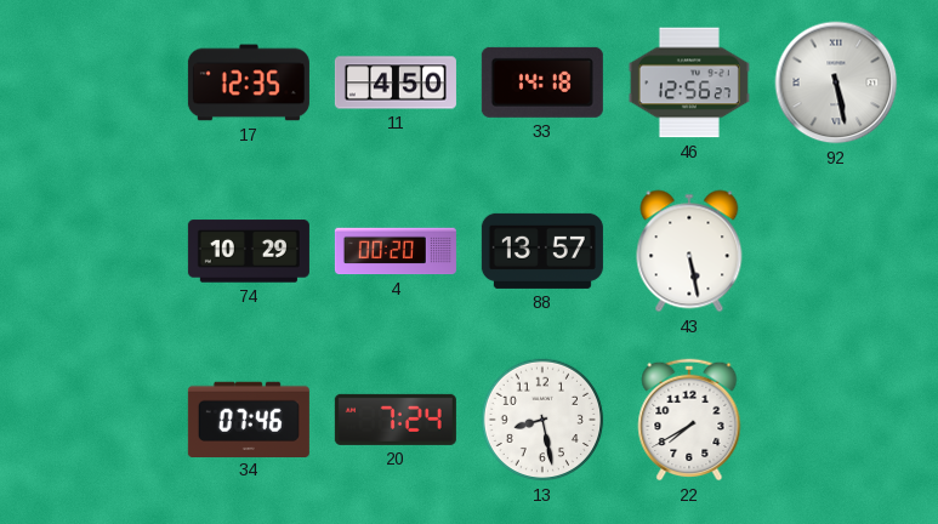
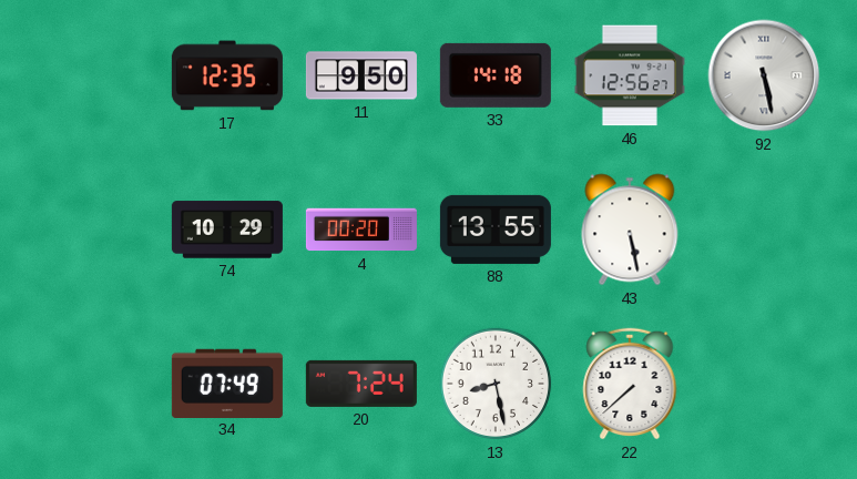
11: 4:50 -> 9:50 (361, 75)
88: 13:57 -> 13:55 (496, 230)
34: 07:46 -> 07:49 (227, 383)
22: 7:40 -> 7:38 (630, 384)
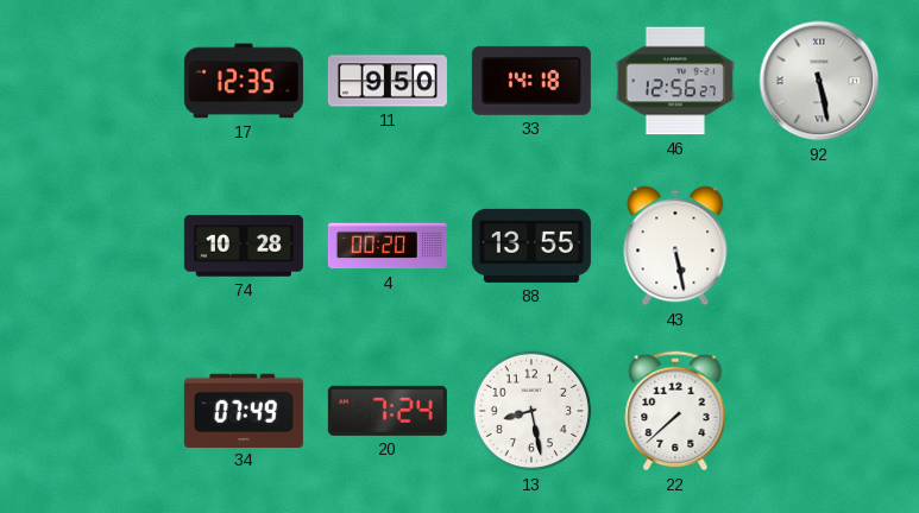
74: 10:29 -> 10:28 (244, 246)
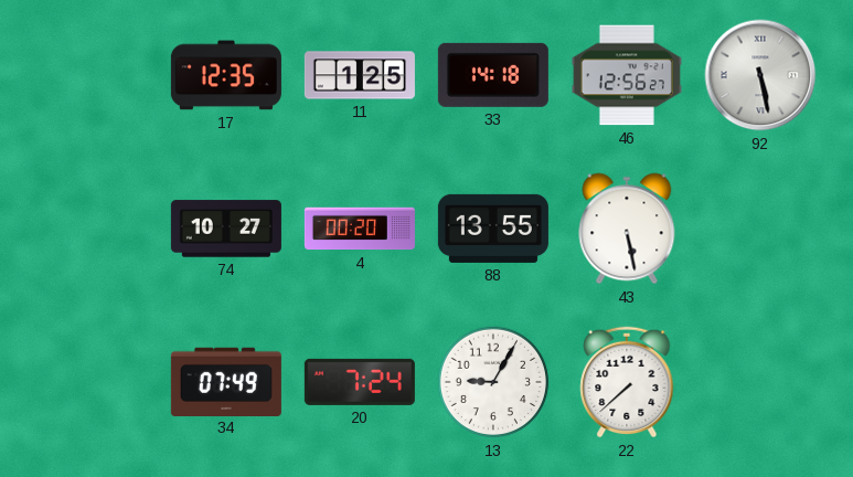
11: 9:50 -> 1:25 (360, 75)
74: 10:28 -> 10:27 (226, 229)
13: 8:28 -> 9:05 (493, 382)
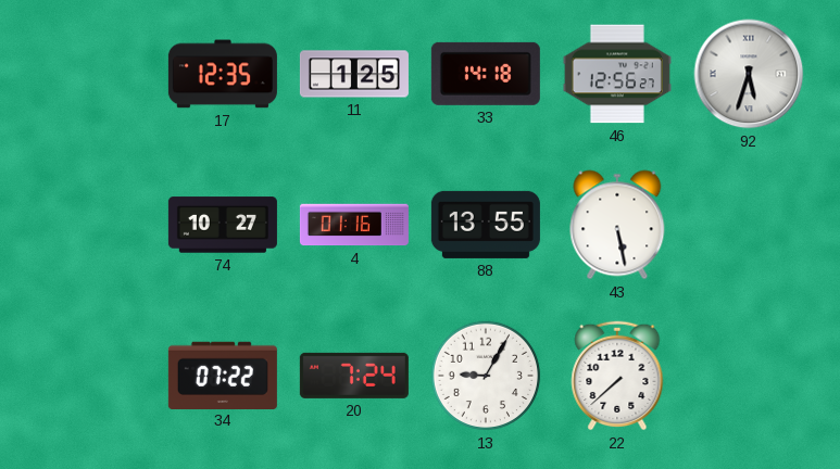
92: 5:28 -> 5:33 (749, 74)
4: 00:20 -> 01:16 (354, 225)
34: 07:49 -> 07:22 (223, 375)
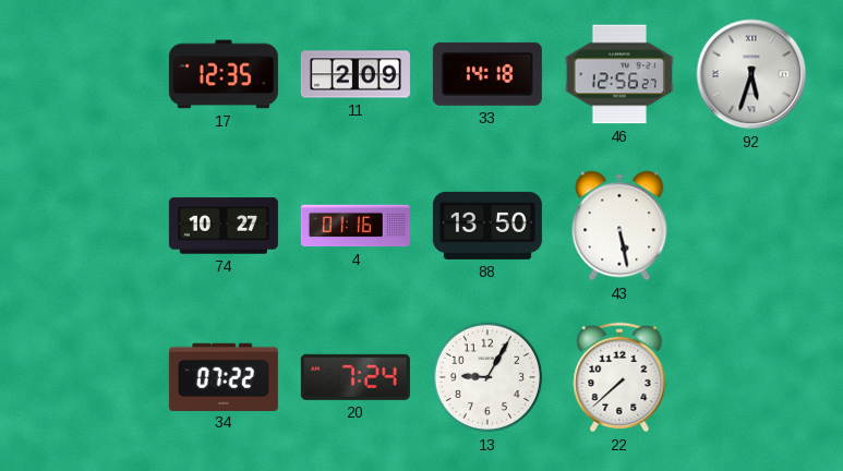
11: 1:25 -> 2:09 (356, 74)
88: 13:55 -> 13:50 (487, 226)
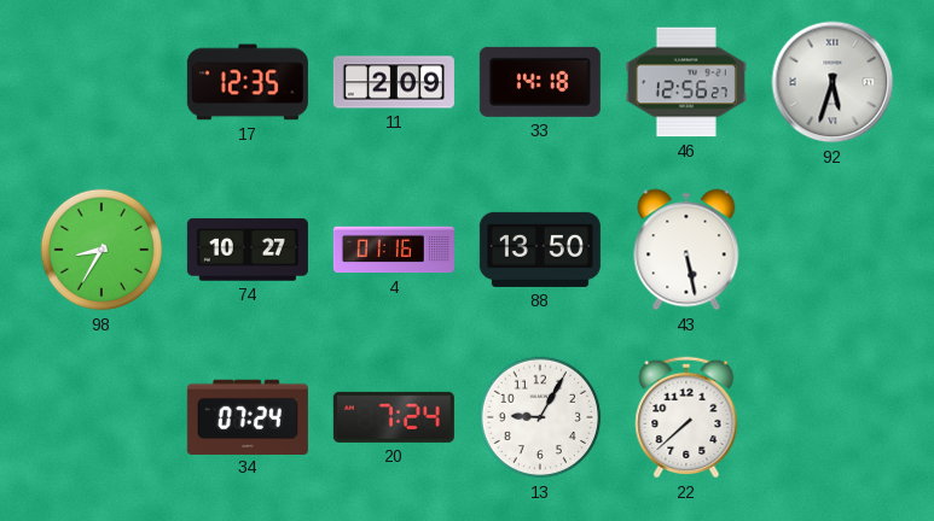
98: none -> 8:35 (101, 250)
34: 07:22 -> 07:24 (248, 416)
